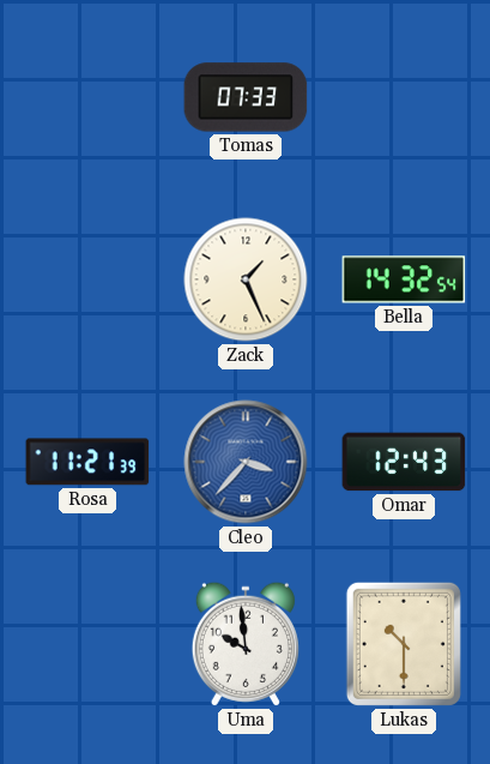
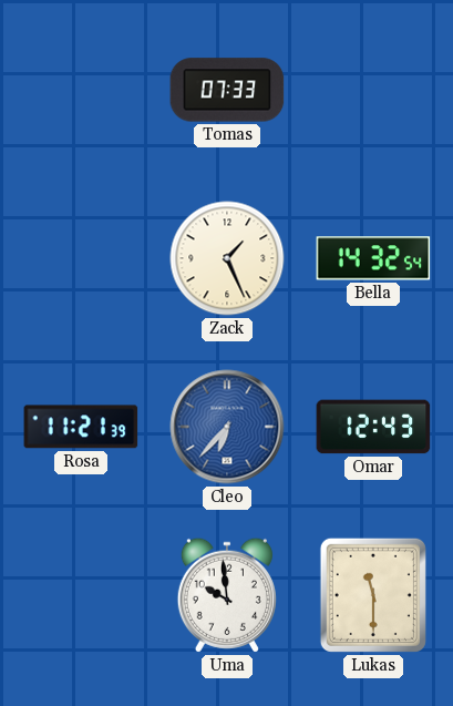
Cleo: 3:37 -> 6:37 (227, 427)
Lukas: 10:30 -> 11:30 (373, 595)
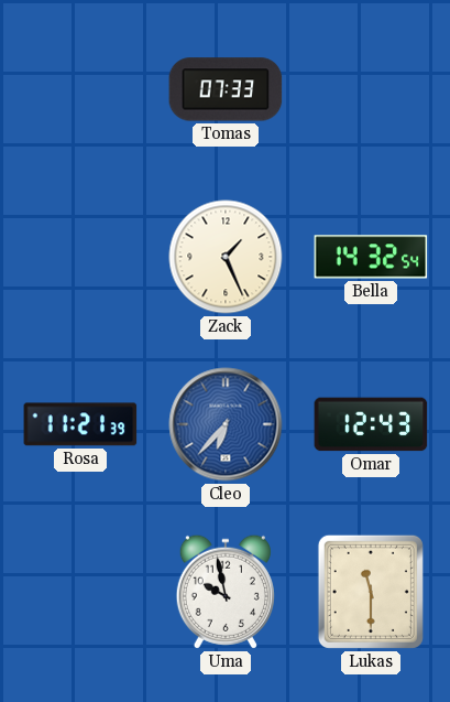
Uma: 9:59 -> 9:58 (226, 592)
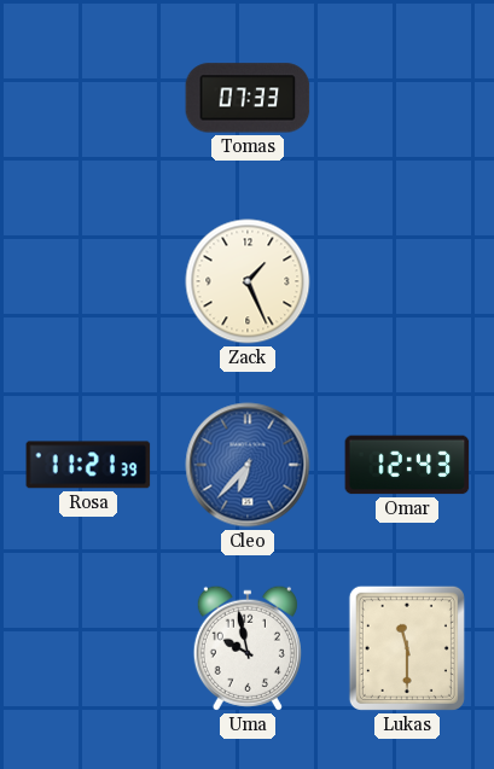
Bella: 14:32 -> none (371, 257)
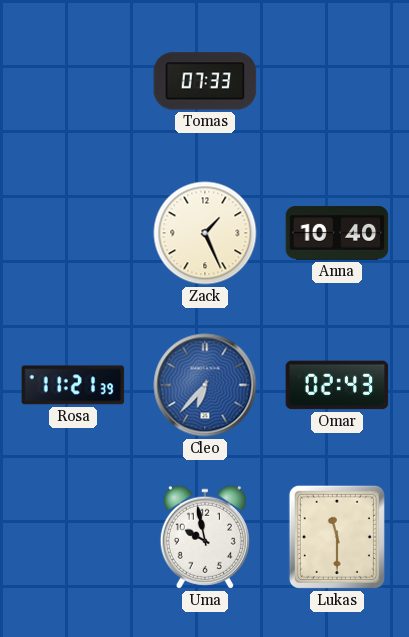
Anna: none -> 10:40 (337, 233)
Omar: 12:43 -> 02:43 (337, 385)
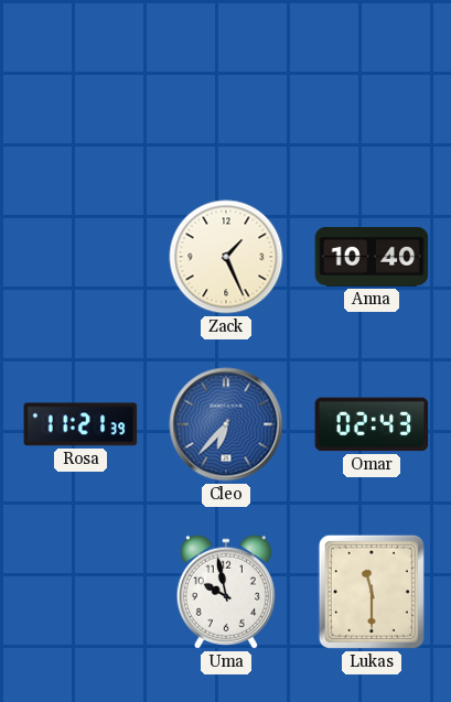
Tomas: 07:33 -> none (205, 81)
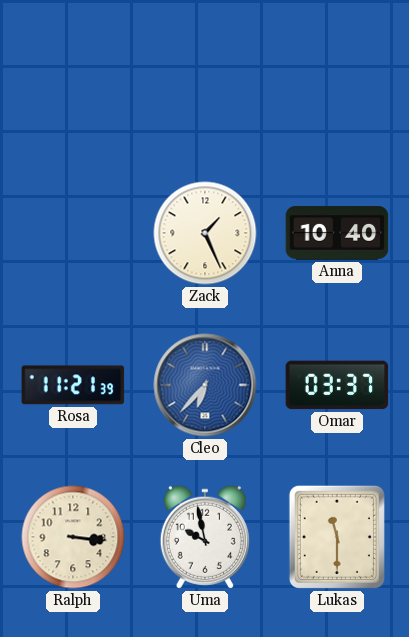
Omar: 02:43 -> 03:37 (337, 385)
Ralph: none -> 3:16 (73, 537)
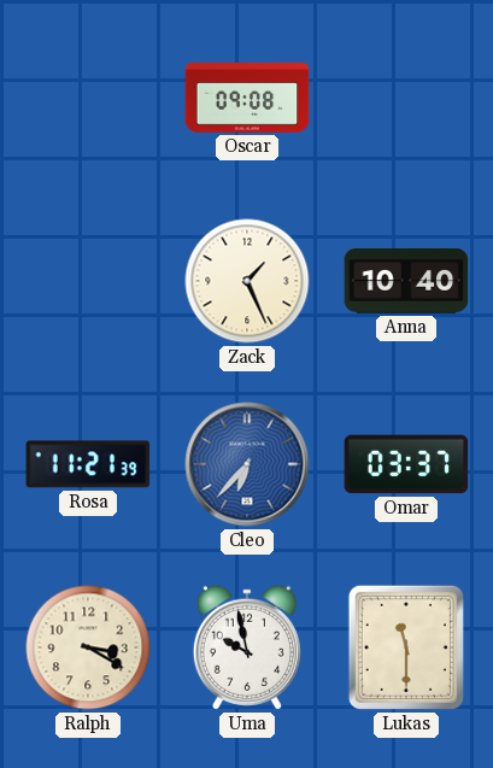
Oscar: none -> 09:08 (247, 99)
Ralph: 3:16 -> 3:20 (88, 647)
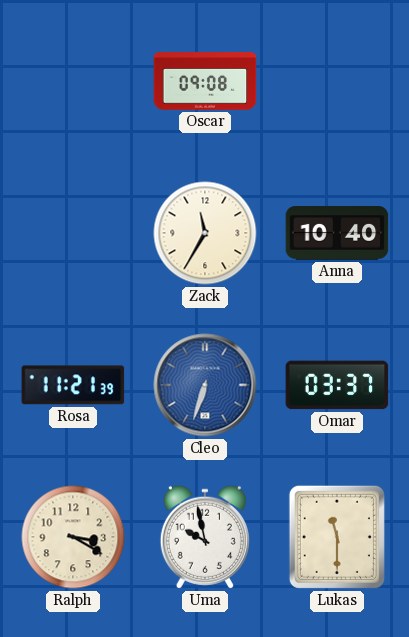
Zack: 1:26 -> 11:35 (205, 233)
Cleo: 6:37 -> 6:33 (205, 385)
